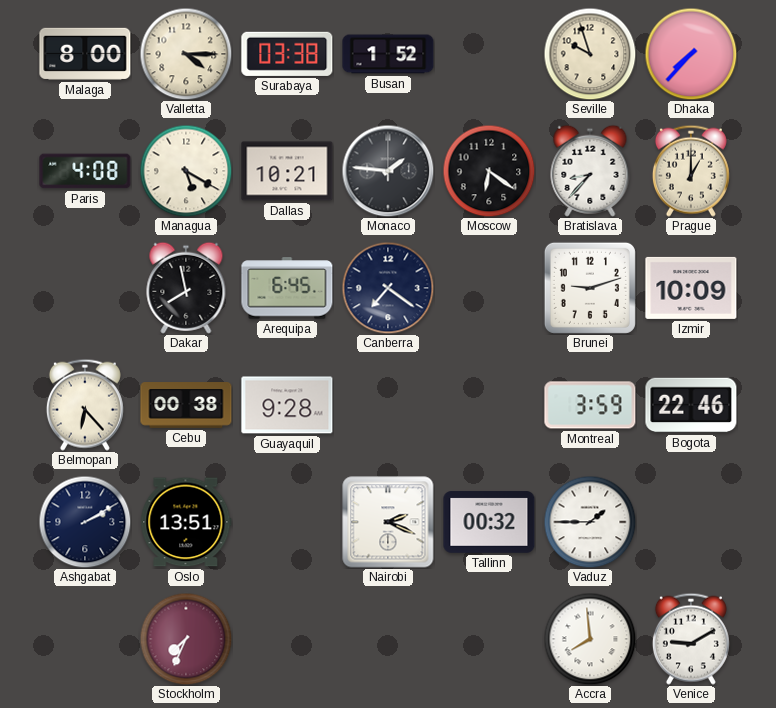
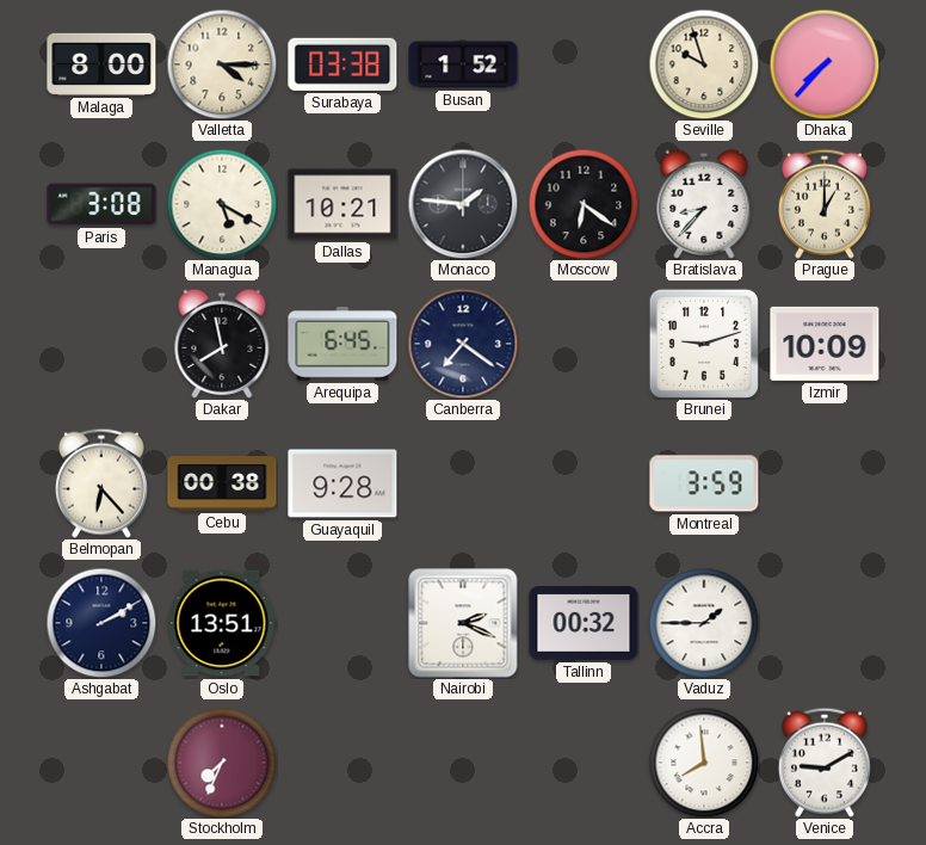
Paris: 4:08 -> 3:08 (101, 204)
Bogota: 22:46 -> none (691, 405)
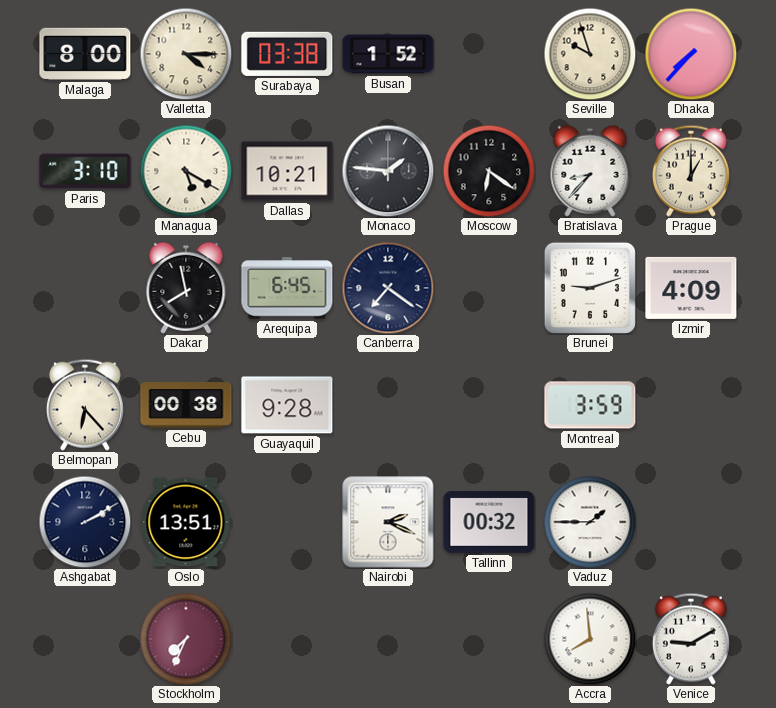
Paris: 3:08 -> 3:10 (85, 171)
Izmir: 10:09 -> 4:09 (691, 288)
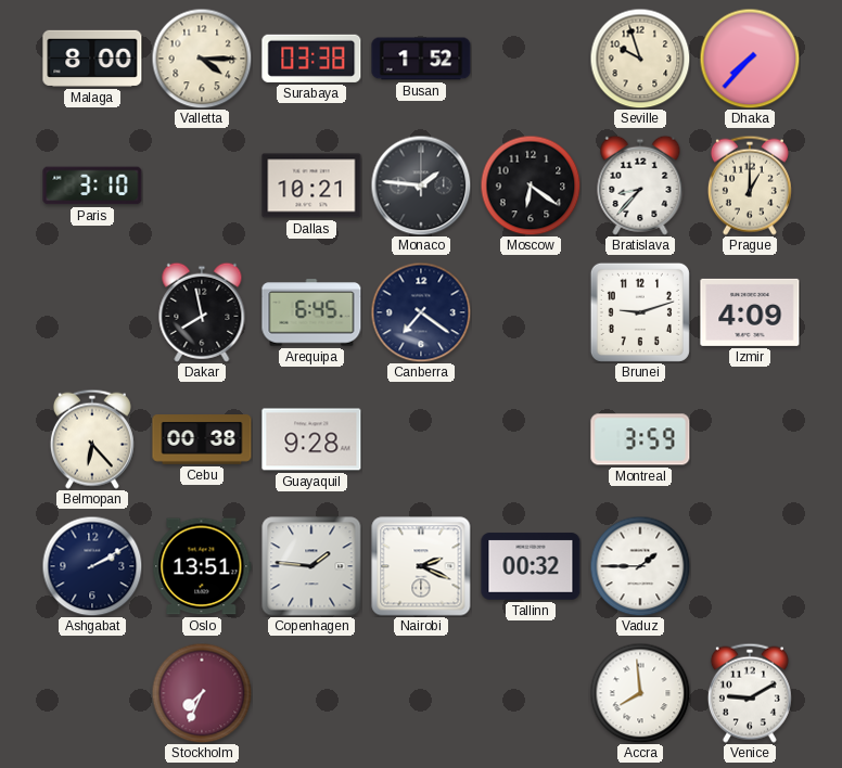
Managua: 5:20 -> none (186, 171)
Copenhagen: none -> 1:46 (311, 566)
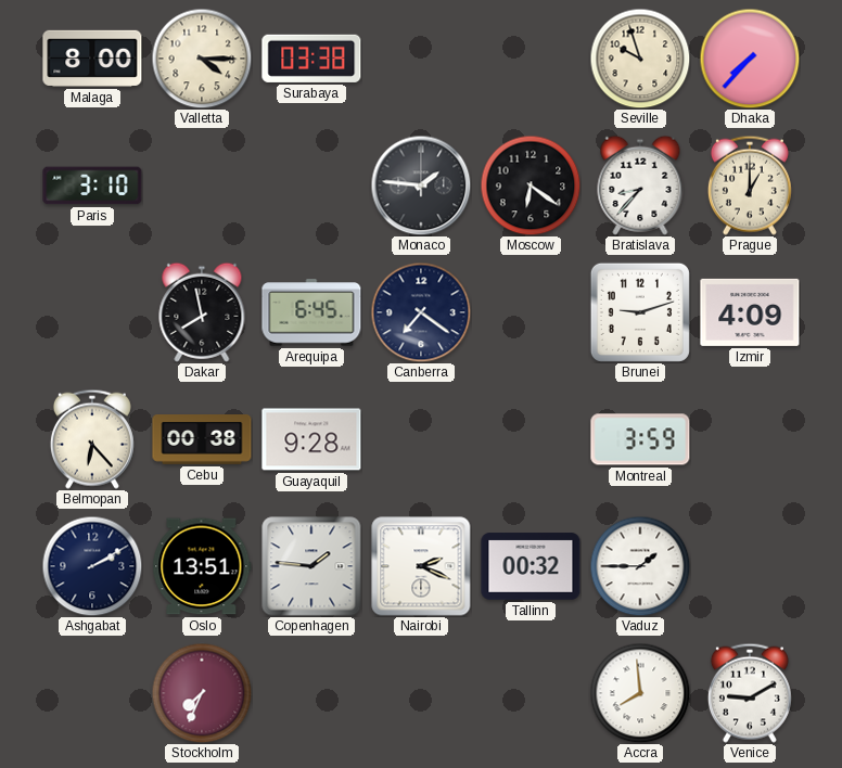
Busan: 1:52 -> none (421, 59)
Dallas: 10:21 -> none (311, 185)
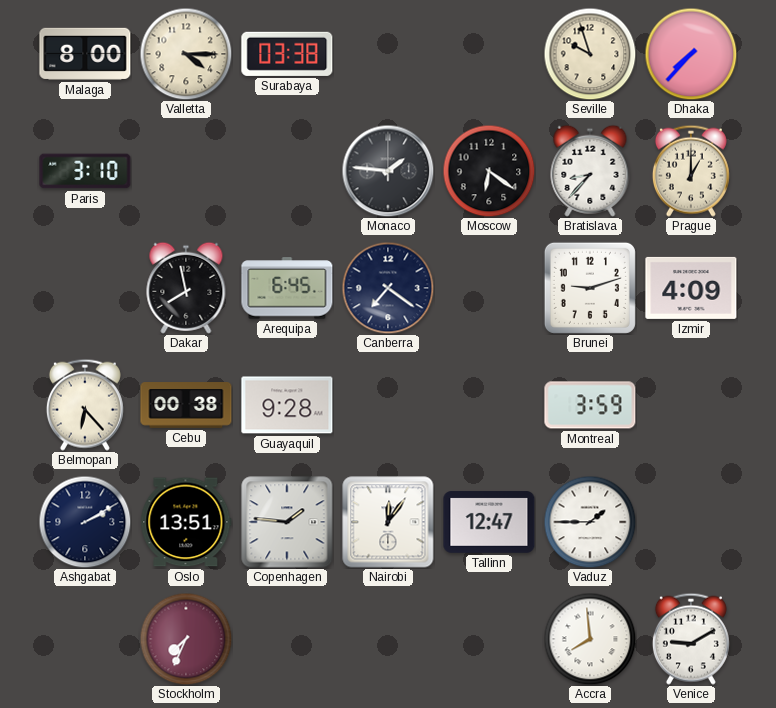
Nairobi: 2:19 -> 12:06 (388, 522)
Tallinn: 00:32 -> 12:47 (489, 522)
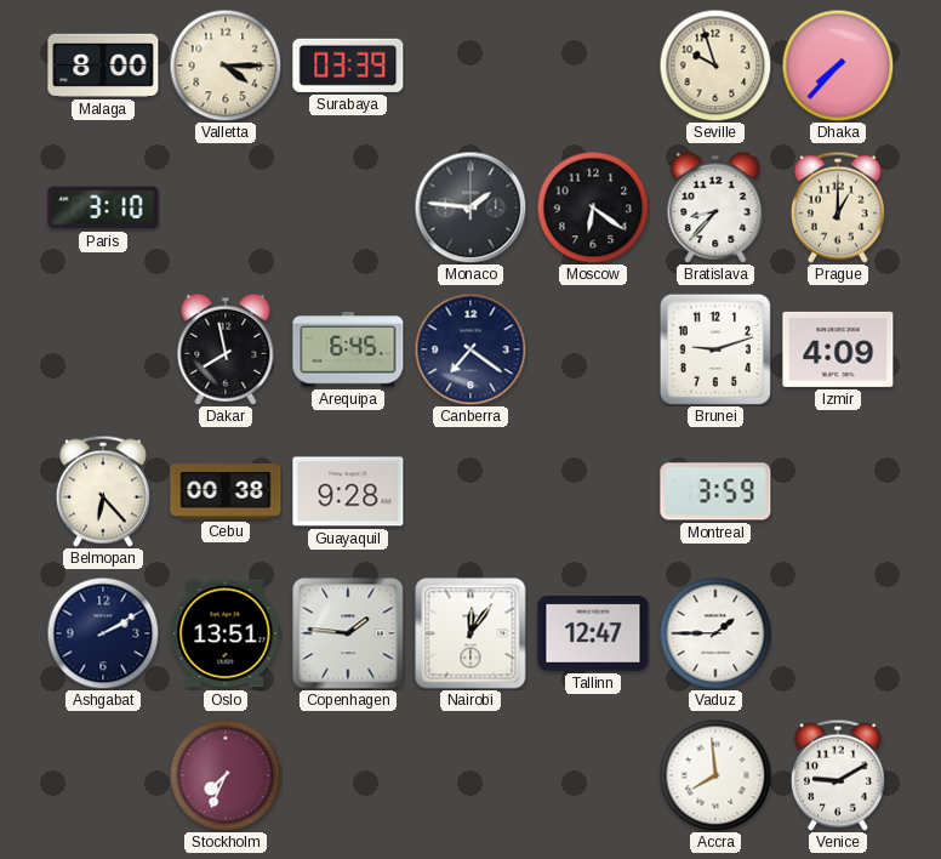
Surabaya: 03:38 -> 03:39 (348, 66)
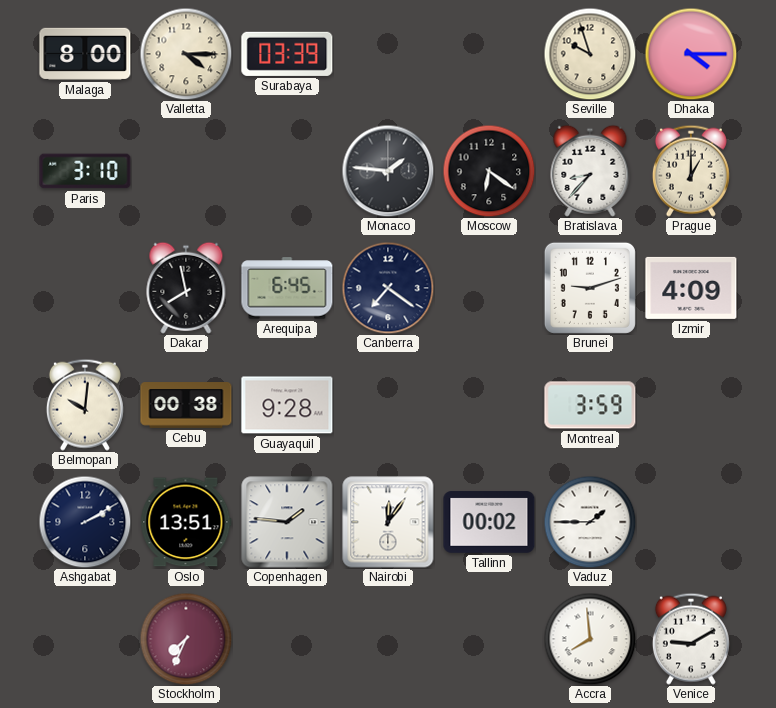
Dhaka: 7:37 -> 4:15 (691, 54)
Belmopan: 6:23 -> 10:01 (85, 405)
Tallinn: 12:47 -> 00:02 (489, 522)
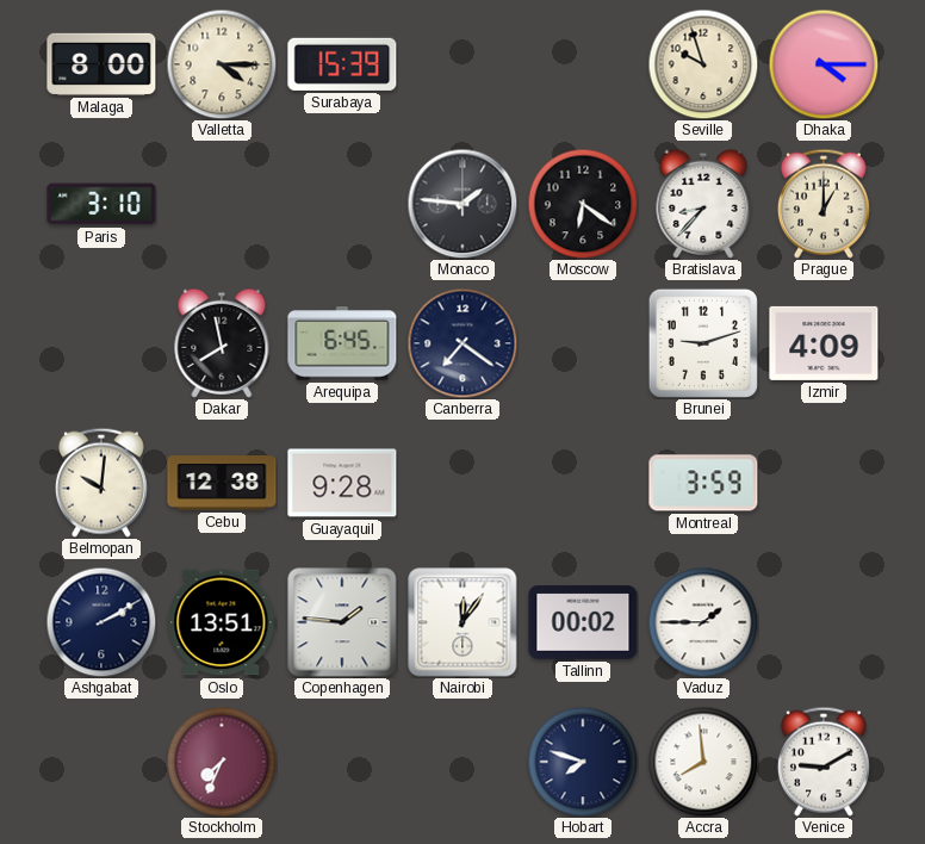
Surabaya: 03:39 -> 15:39 (342, 64)
Cebu: 00:38 -> 12:38 (222, 483)
Hobart: none -> 7:48 (583, 762)
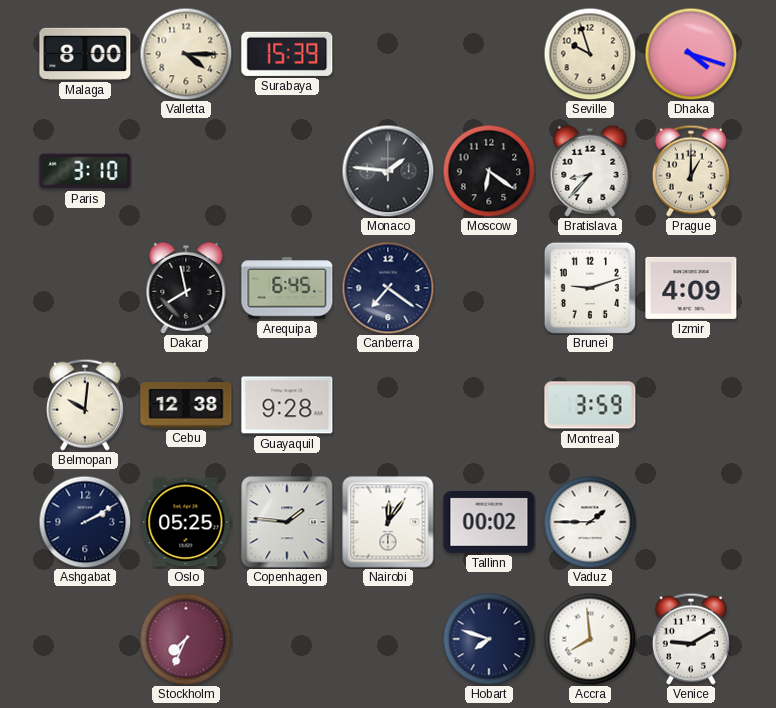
Dhaka: 4:15 -> 4:18 (691, 54)
Oslo: 13:51 -> 05:25 (186, 522)
